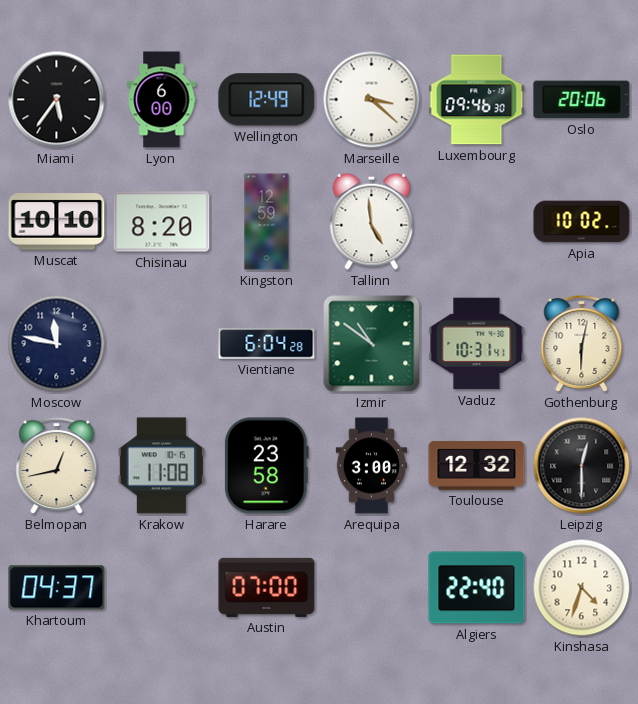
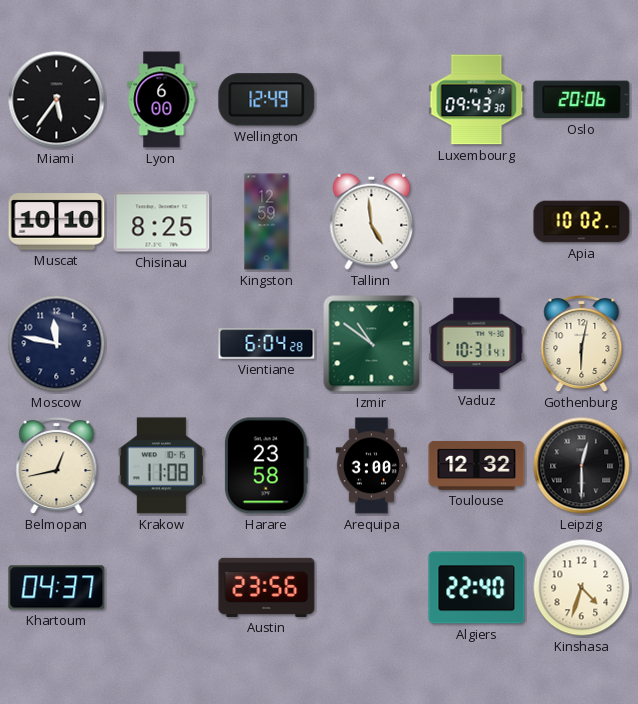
Marseille: 3:22 -> none (372, 100)
Luxembourg: 09:46 -> 09:43 (477, 100)
Chisinau: 8:20 -> 8:25 (162, 222)
Austin: 07:00 -> 23:56 (267, 587)
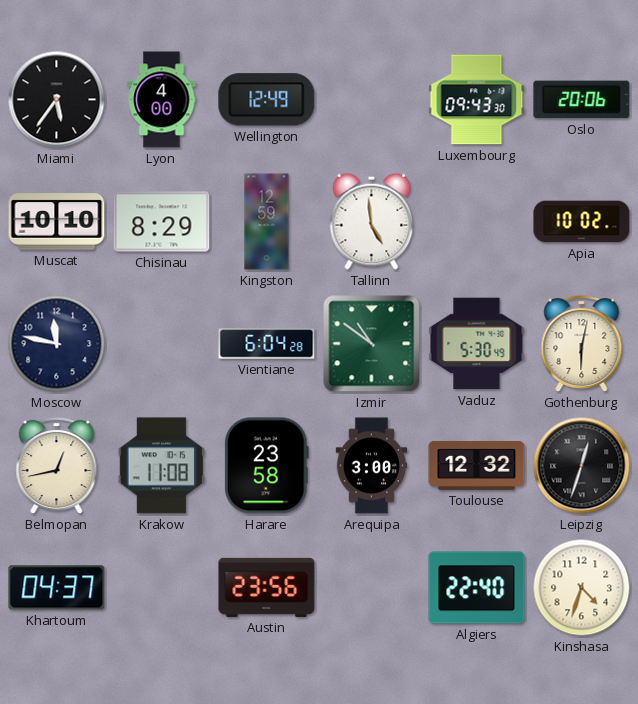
Lyon: 6:00 -> 4:00 (162, 100)
Chisinau: 8:25 -> 8:29 (162, 222)
Vaduz: 10:31 -> 5:30 (477, 344)
Leipzig: 12:30 -> 12:33 (582, 466)
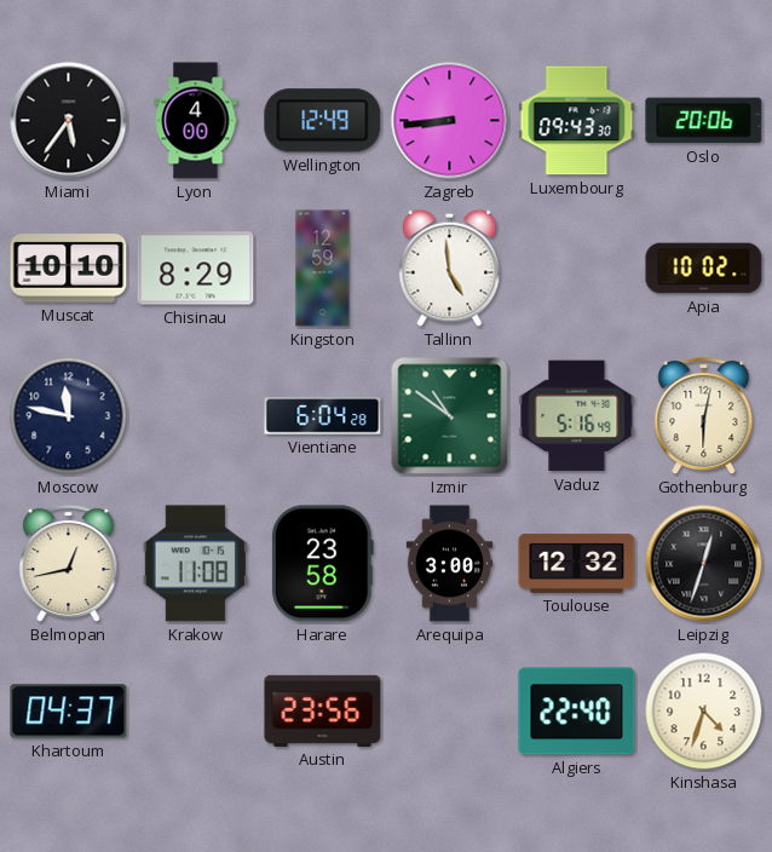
Zagreb: none -> 8:44 (450, 121)
Vaduz: 5:30 -> 5:16 (577, 416)
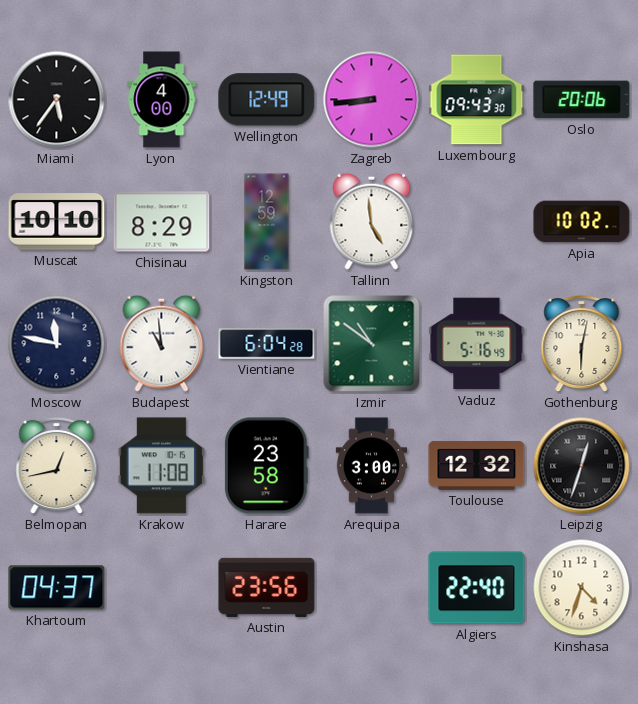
Budapest: none -> 10:59 (162, 343)
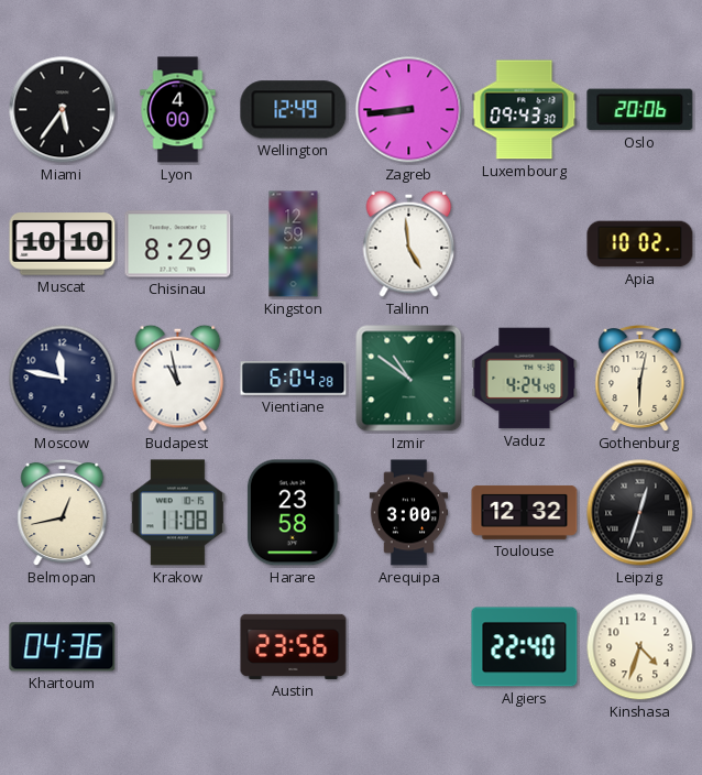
Budapest: 10:59 -> 10:58 (178, 378)
Vaduz: 5:16 -> 4:24 (525, 379)
Khartoum: 04:37 -> 04:36 (63, 647)
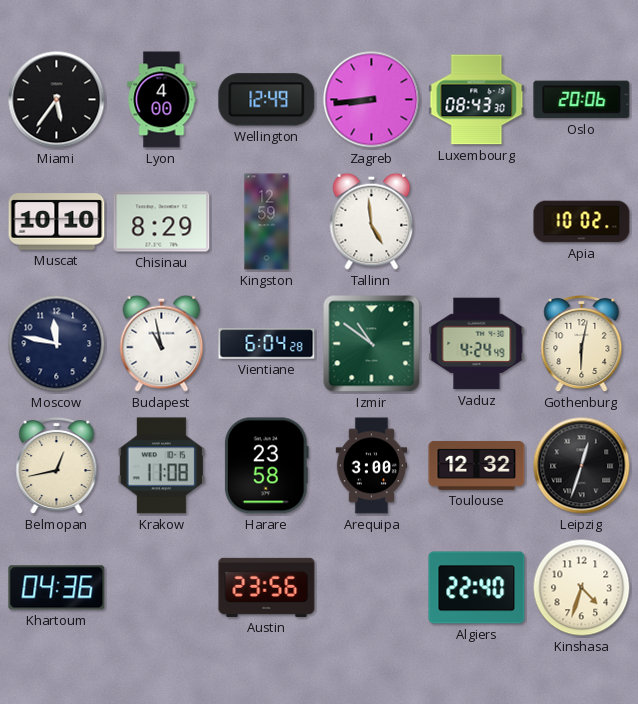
Luxembourg: 09:43 -> 08:43 (477, 100)
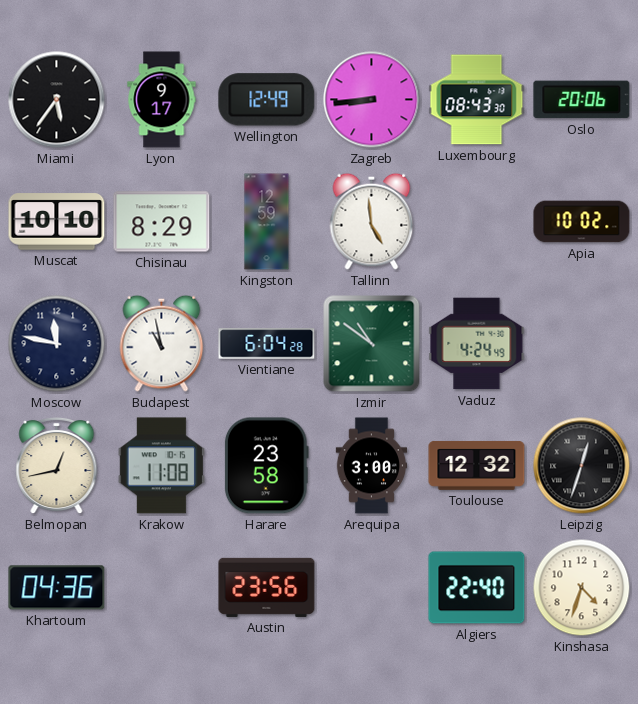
Lyon: 4:00 -> 9:17 (162, 100)
Gothenburg: 6:02 -> none (582, 344)
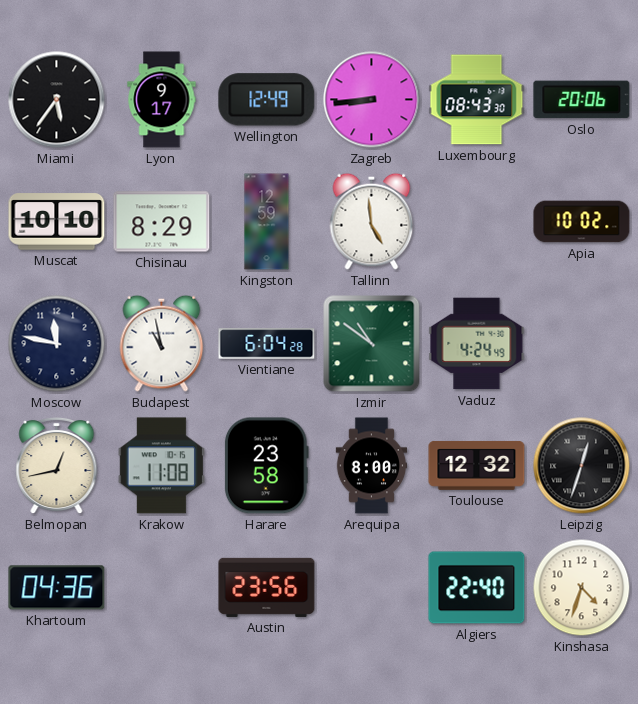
Arequipa: 3:00 -> 8:00 (372, 466)
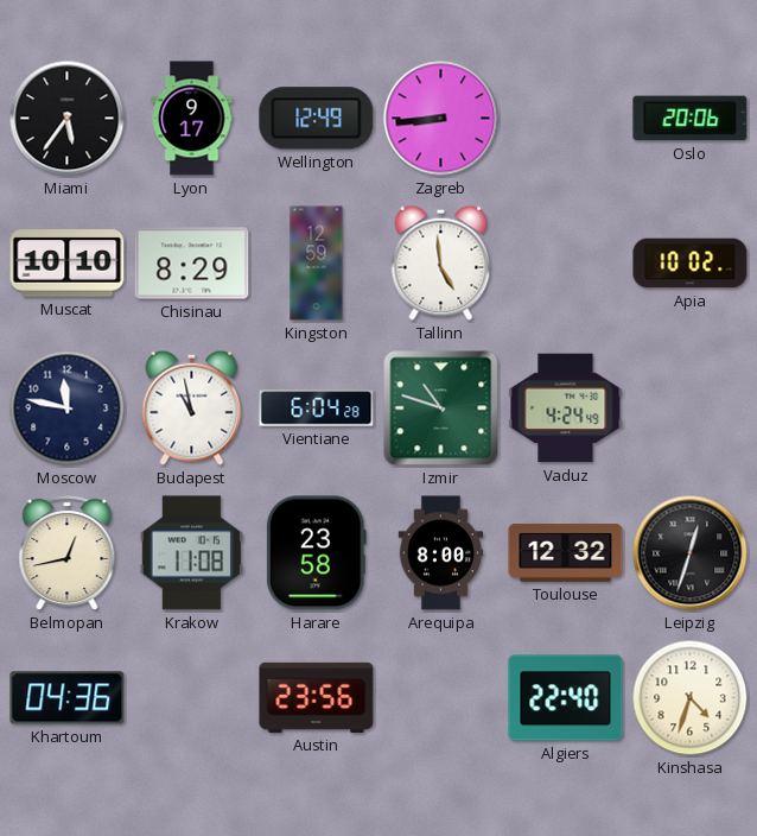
Luxembourg: 08:43 -> none (477, 100)
Izmir: 10:51 -> 10:48 (441, 408)
